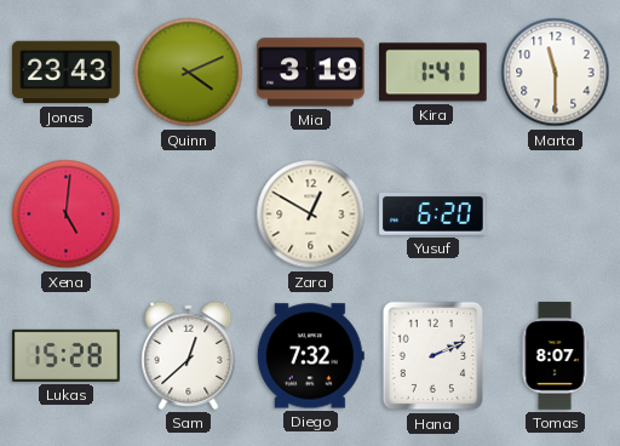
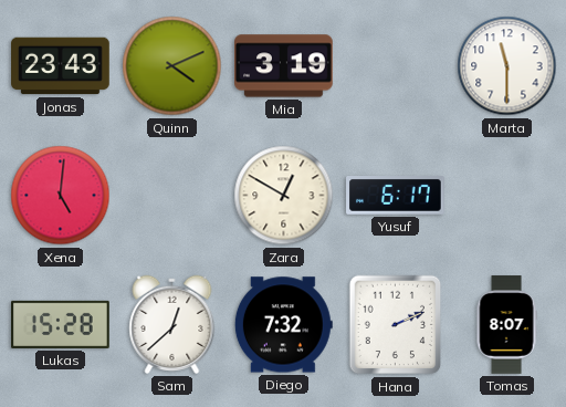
Kira: 1:41 -> none (434, 73)
Yusuf: 6:20 -> 6:17 (396, 196)
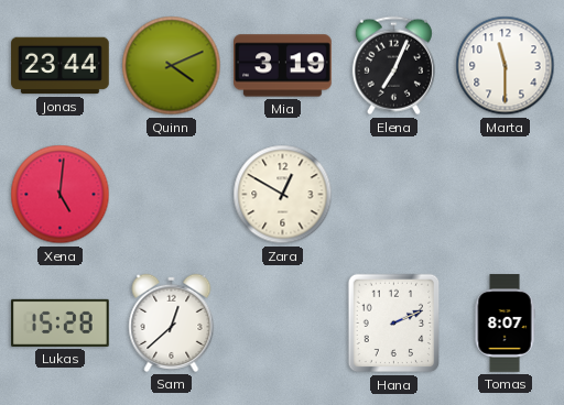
Jonas: 23:43 -> 23:44 (61, 66)
Elena: none -> 7:04 (393, 66)
Yusuf: 6:17 -> none (396, 196)
Diego: 7:32 -> none (283, 325)
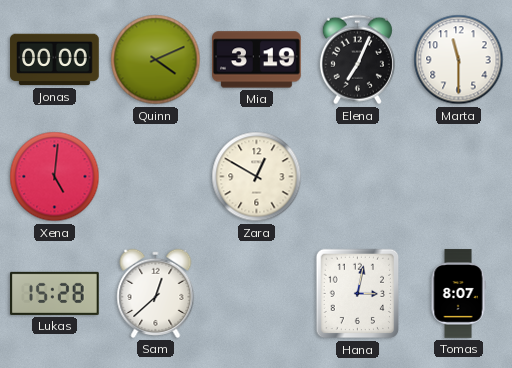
Jonas: 23:44 -> 00:00 (55, 60)
Hana: 2:11 -> 3:02 (358, 294)
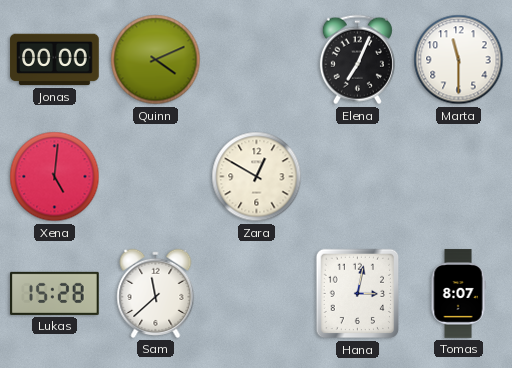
Mia: 3:19 -> none (257, 60)
Sam: 12:38 -> 11:38 (156, 293)
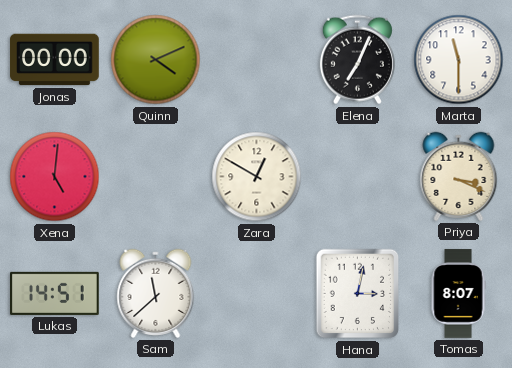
Priya: none -> 3:19 (459, 176)
Lukas: 15:28 -> 14:51 (55, 293)
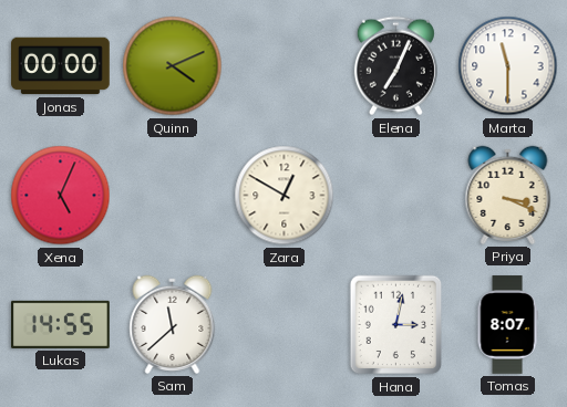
Xena: 5:01 -> 5:04 (61, 196)
Lukas: 14:51 -> 14:55 (61, 324)
